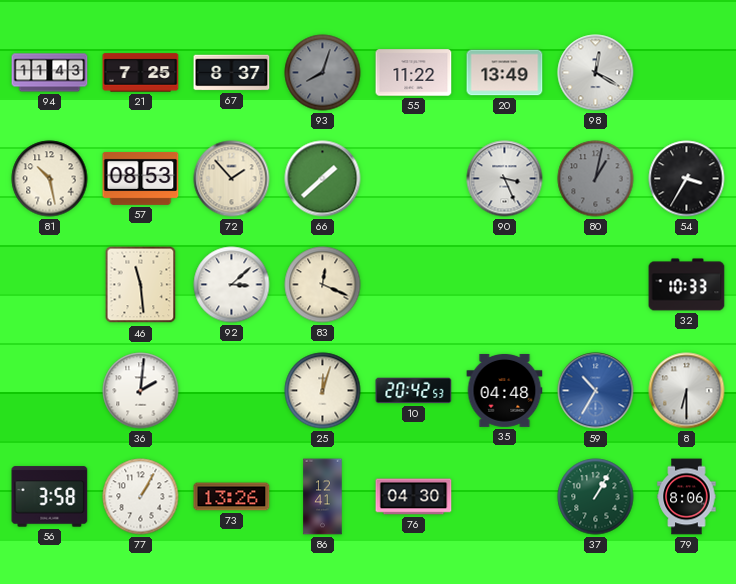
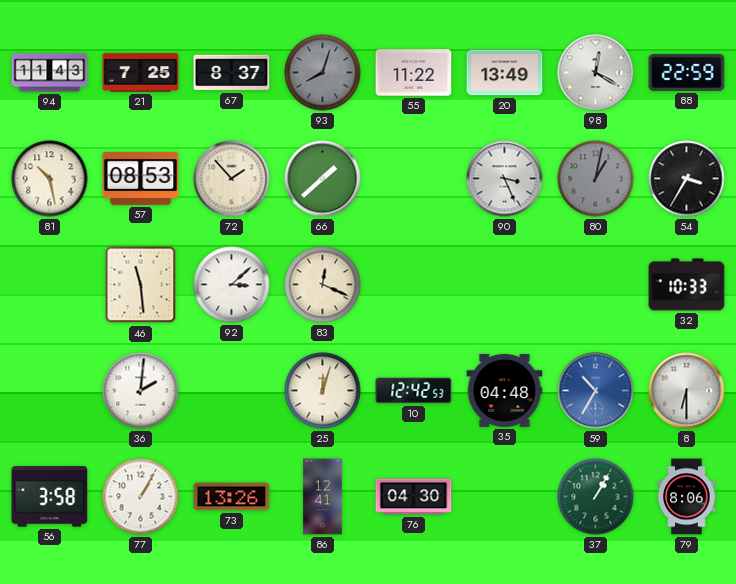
88: none -> 22:59 (687, 72)
10: 20:42 -> 12:42 (414, 391)
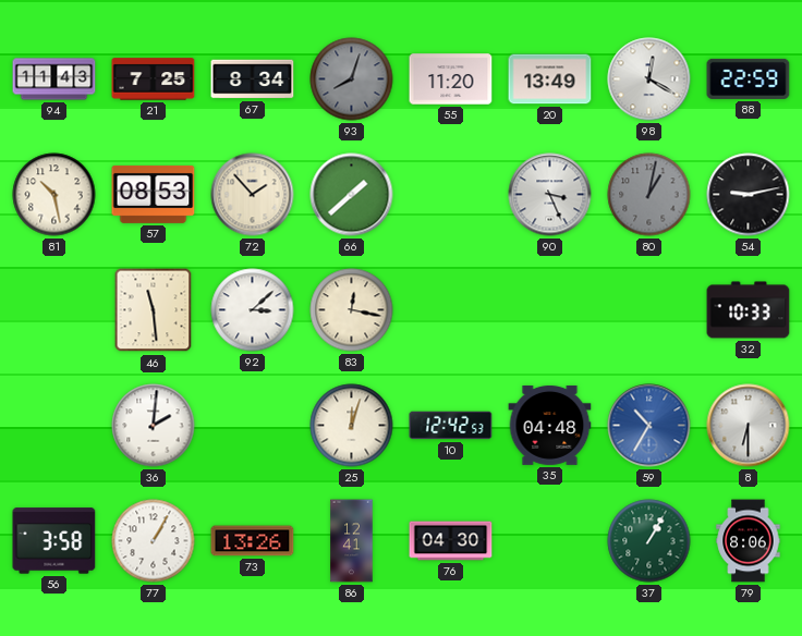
67: 8:37 -> 8:34 (253, 79)
55: 11:22 -> 11:20 (451, 79)
54: 3:35 -> 9:13 (749, 195)
83: 12:19 -> 12:17 (352, 310)
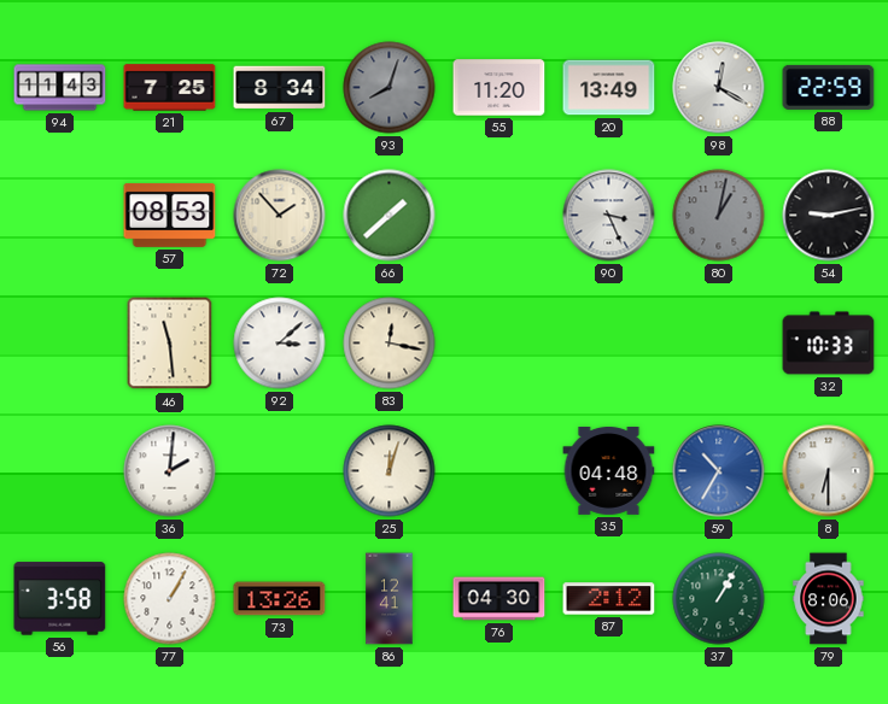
81: 10:28 -> none (54, 195)
10: 12:42 -> none (451, 426)
87: none -> 2:12 (609, 599)
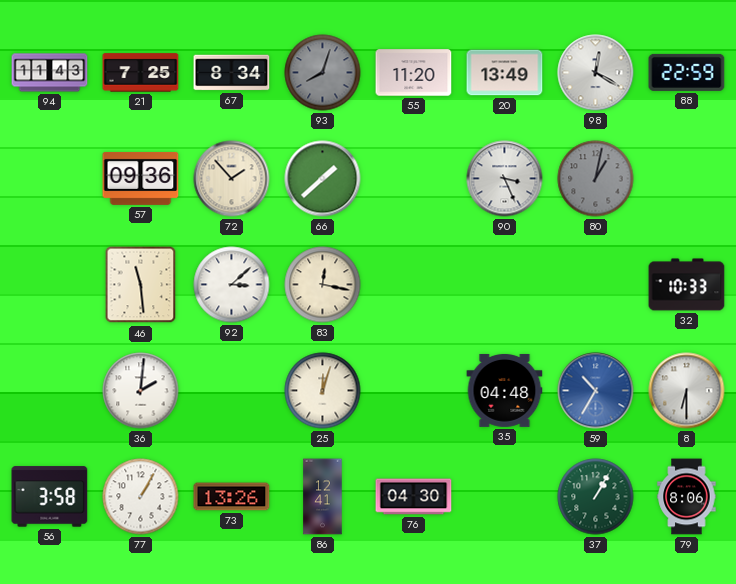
57: 08:53 -> 09:36 (141, 178)
54: 9:13 -> none (829, 216)
87: 2:12 -> none (609, 599)
